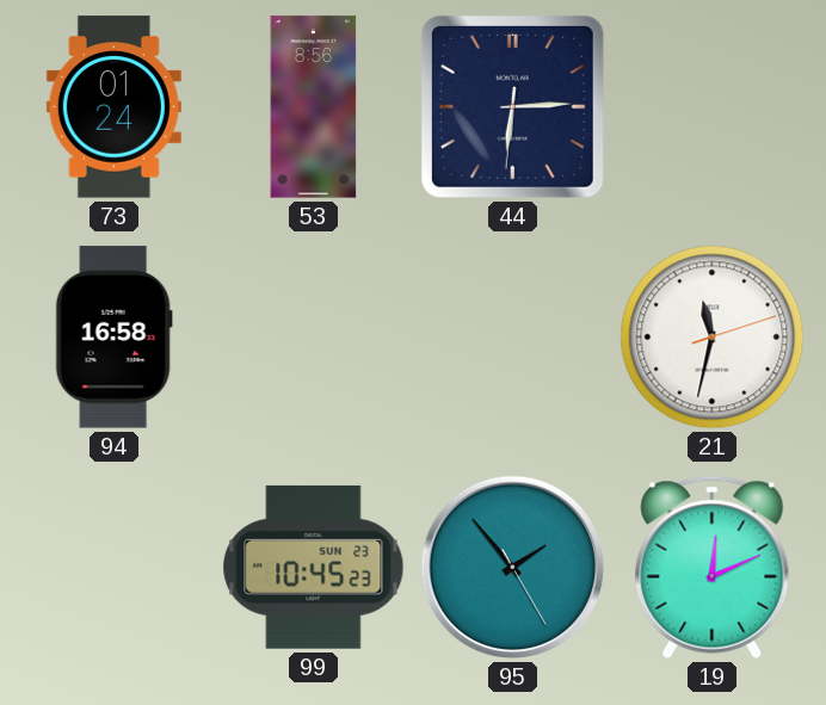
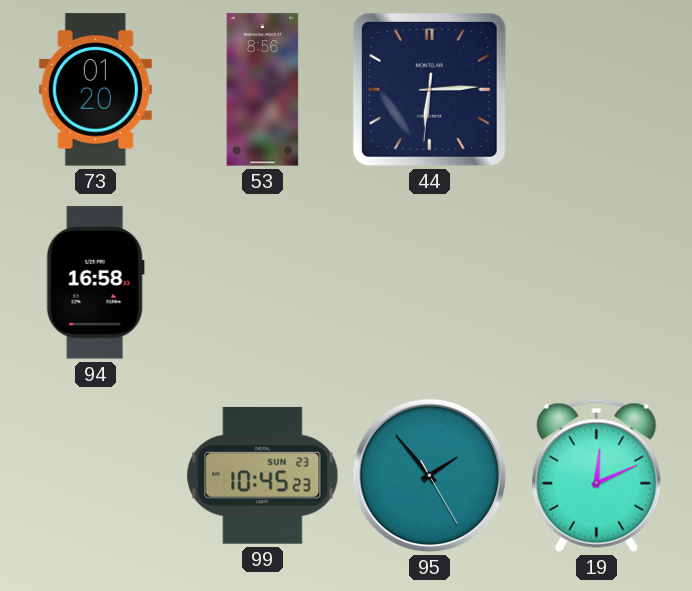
73: 01:24 -> 01:20 (95, 90)
21: 11:32 -> none (713, 338)
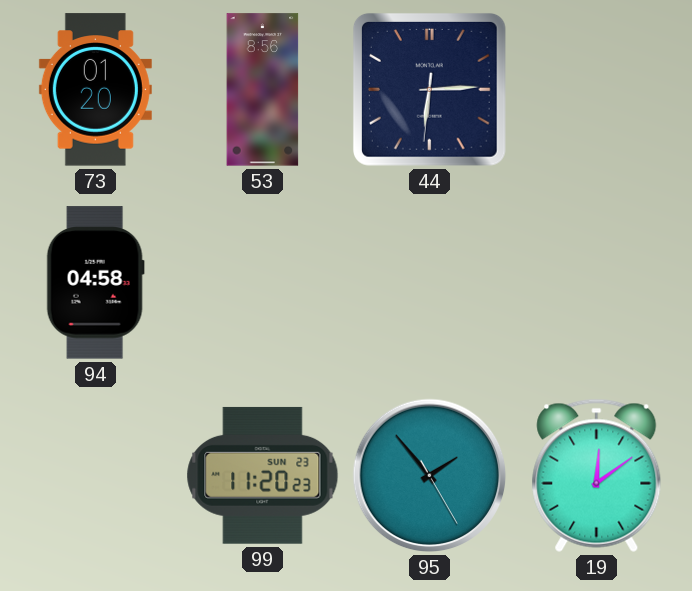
94: 16:58 -> 04:58 (95, 283)
99: 10:45 -> 11:20 (263, 475)
19: 12:11 -> 12:09 (597, 475)
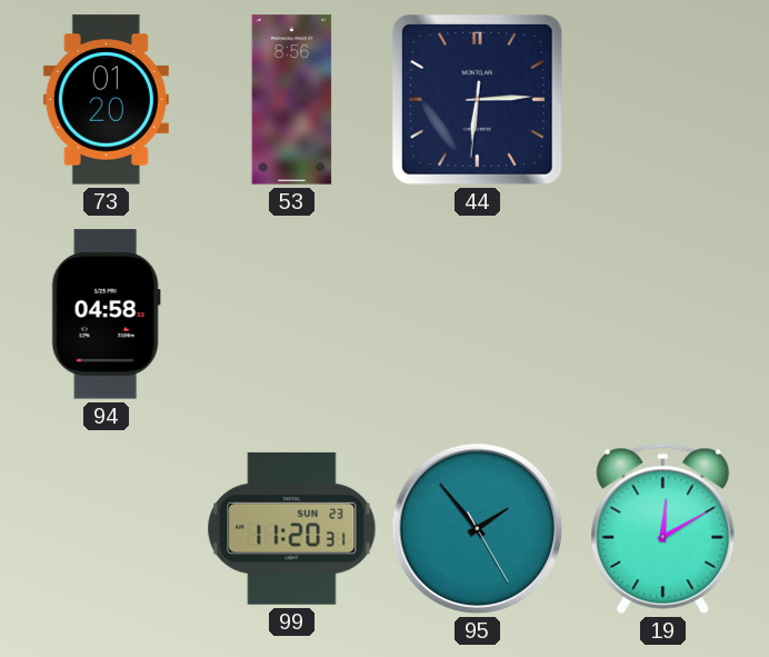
99: 11:20:23 -> 11:20:31 (292, 528)
19: 12:09 -> 12:10 (663, 528)
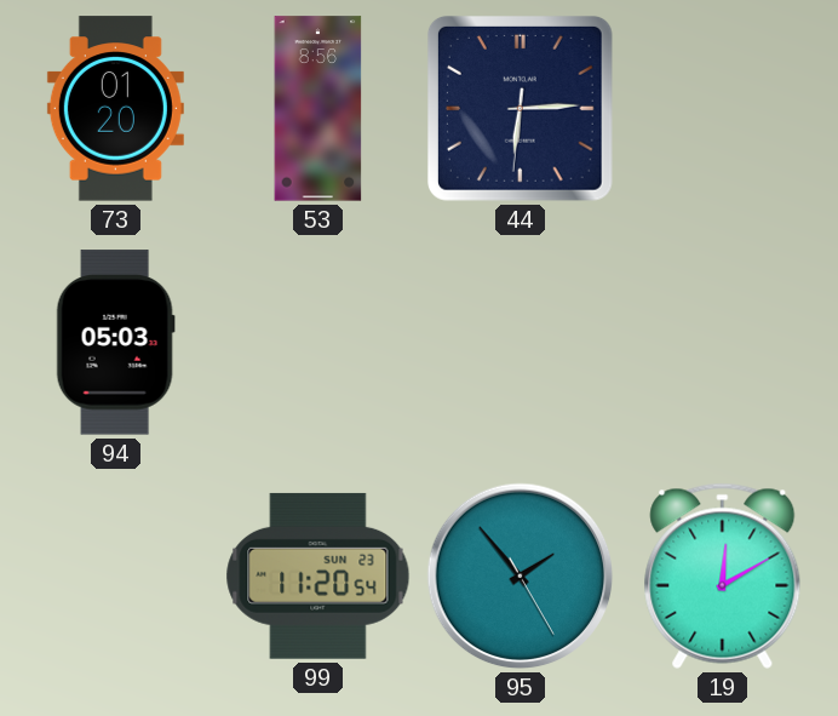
94: 04:58 -> 05:03 (115, 343)
99: 11:20:31 -> 11:20:54 (318, 575)
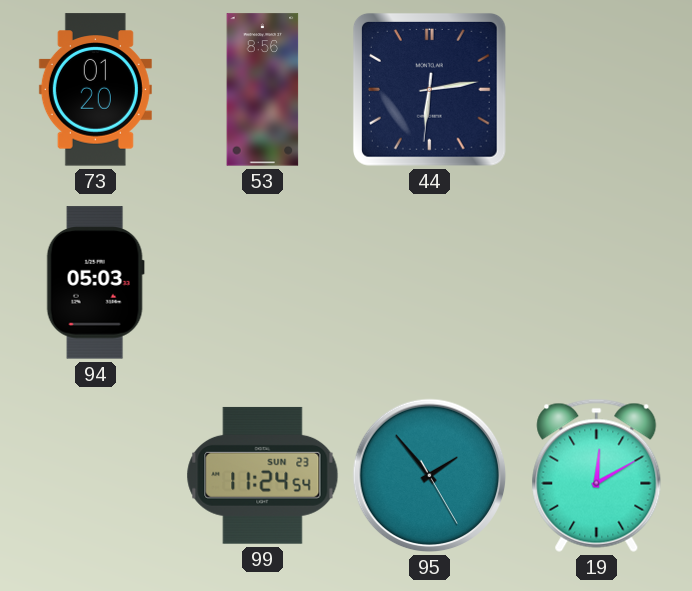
44: 6:14 -> 6:13 (429, 89)
99: 11:20 -> 11:24 (263, 475)
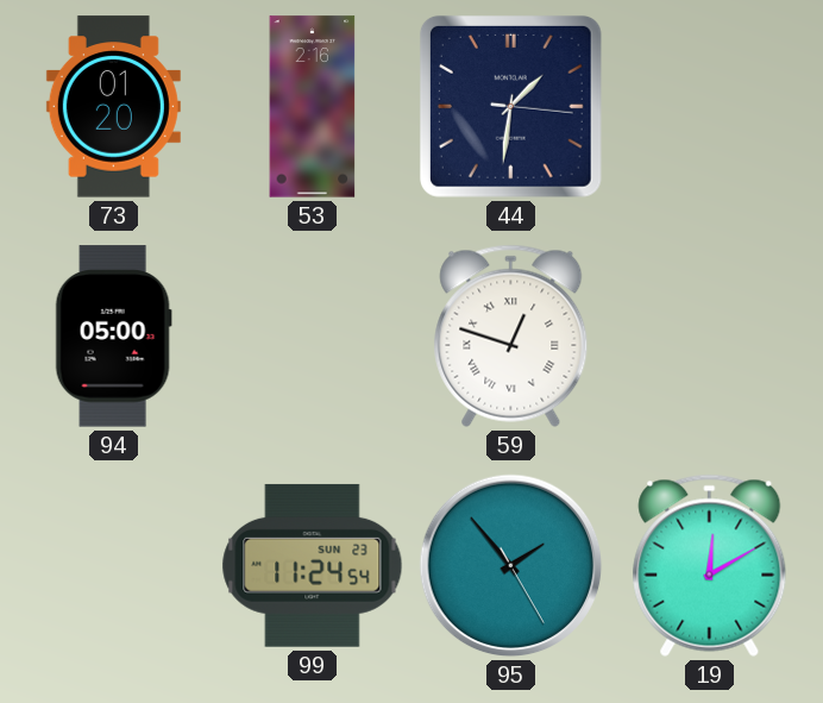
53: 8:56 -> 2:16 (313, 107)
44: 6:13 -> 1:31 (510, 106)
94: 05:03 -> 05:00 (113, 337)
59: none -> 12:48 (511, 335)
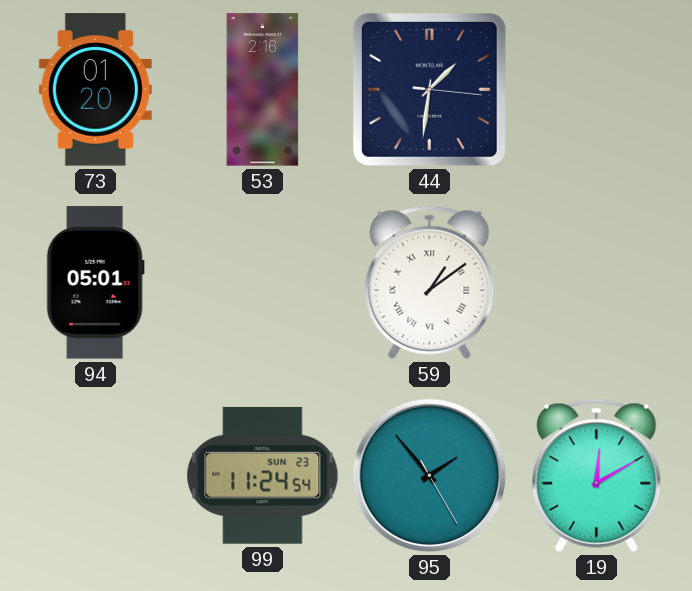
94: 05:00 -> 05:01 (95, 283)
59: 12:48 -> 1:09 (430, 282)
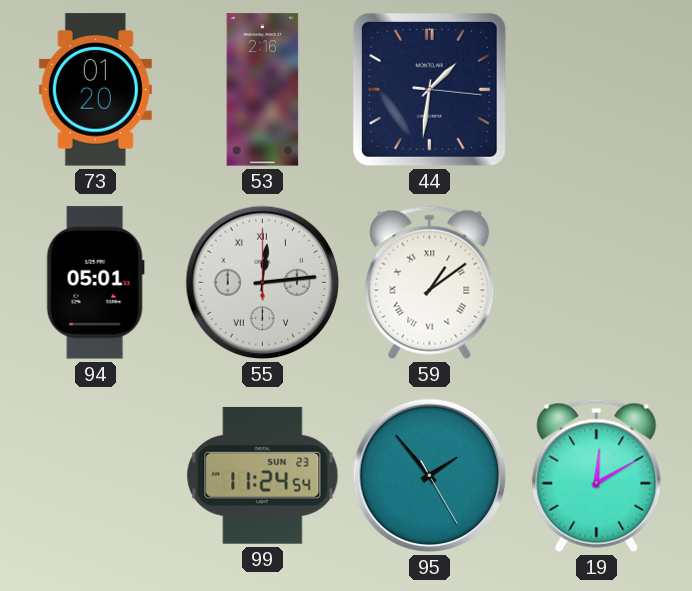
55: none -> 12:14 (263, 283)
